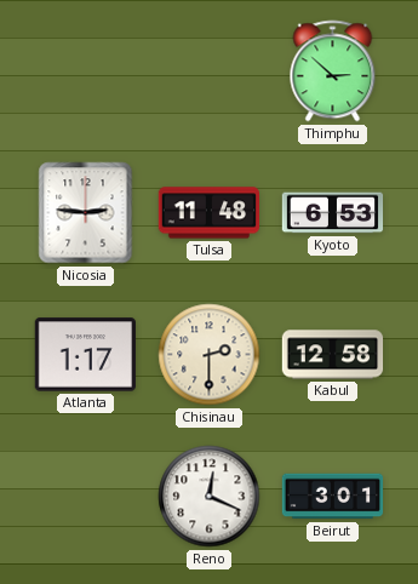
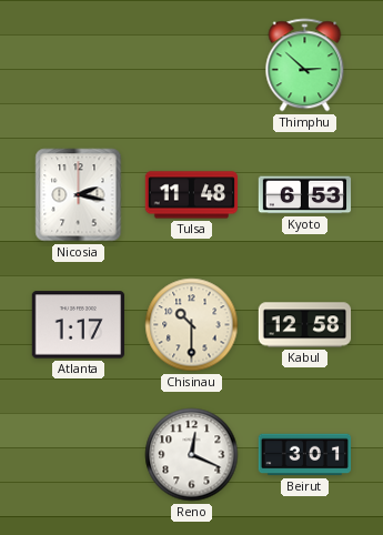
Nicosia: 2:46 -> 2:17 (79, 195)
Chisinau: 2:30 -> 10:30 (192, 325)
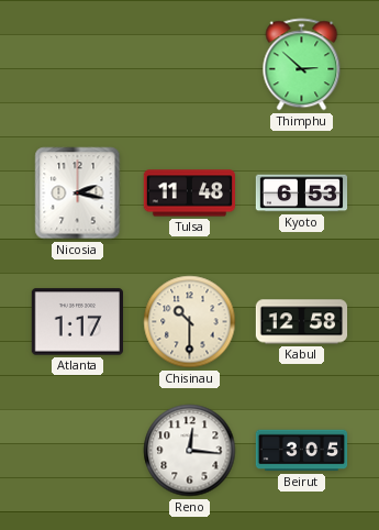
Reno: 12:19 -> 12:16 (190, 451)
Beirut: 3:01 -> 3:05 (302, 451)
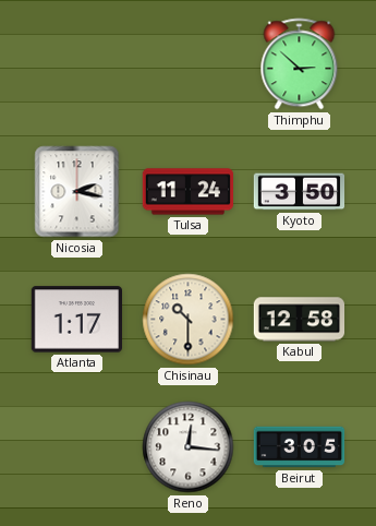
Tulsa: 11:48 -> 11:24 (187, 192)
Kyoto: 6:53 -> 3:50 (300, 192)
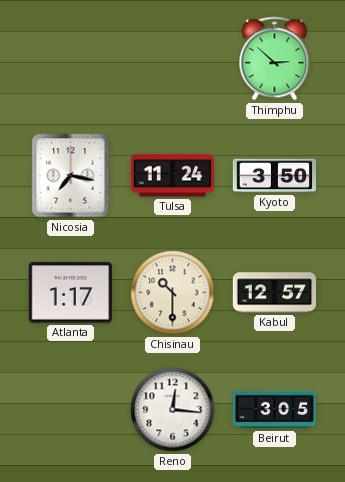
Nicosia: 2:17 -> 7:17 (71, 176)
Kabul: 12:58 -> 12:57 (275, 293)
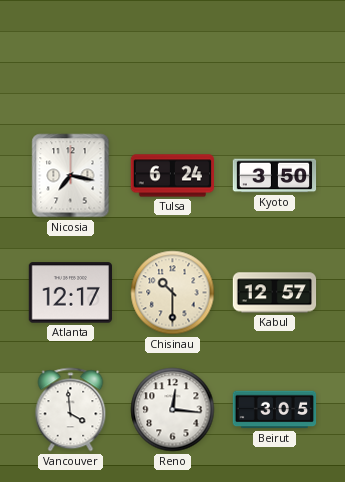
Thimphu: 2:52 -> none (275, 59)
Tulsa: 11:24 -> 6:24 (172, 176)
Atlanta: 1:17 -> 12:17 (70, 293)
Vancouver: none -> 3:59 (71, 410)
